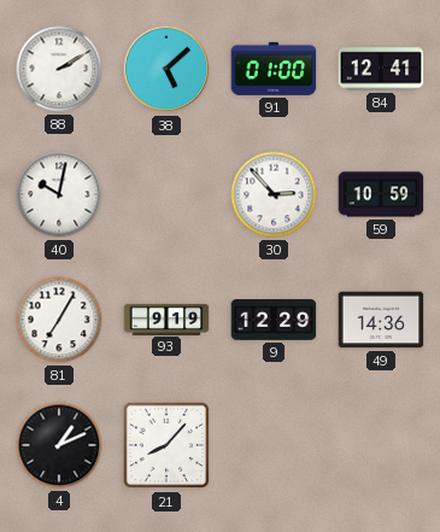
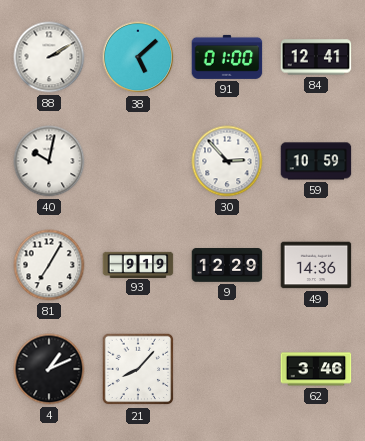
62: none -> 3:46 (316, 369)
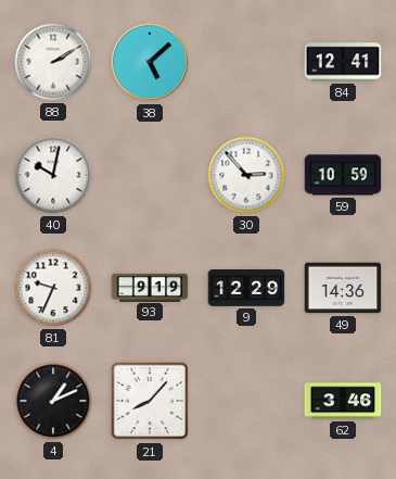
91: 01:00 -> none (227, 57)
81: 7:05 -> 9:34 (53, 288)
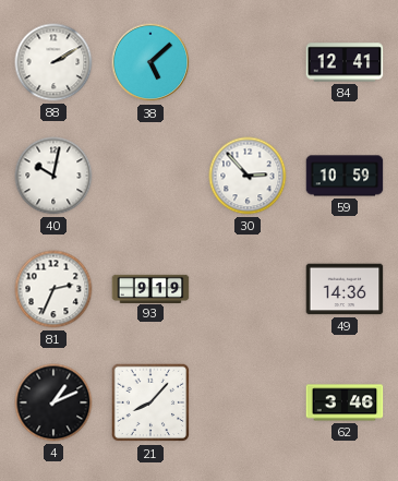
81: 9:34 -> 2:34 (53, 289)
9: 12:29 -> none (246, 289)
